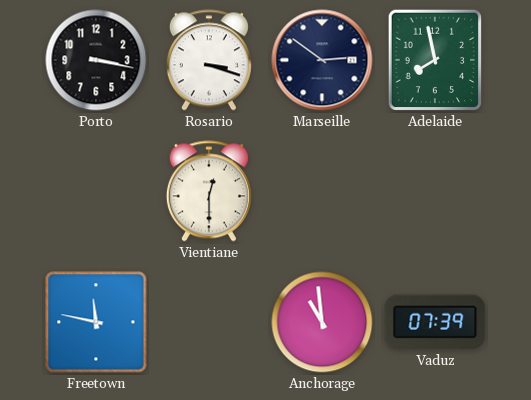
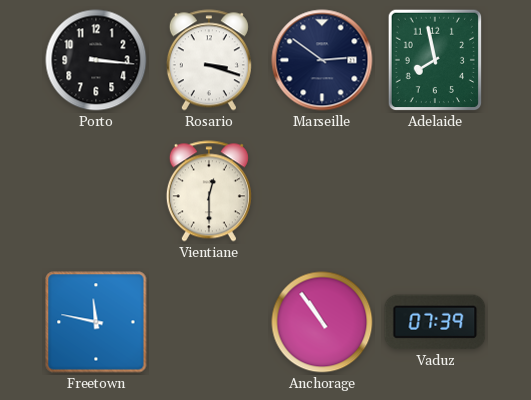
Porto: 3:17 -> 3:16 (96, 60)
Anchorage: 10:59 -> 10:54 (322, 322)
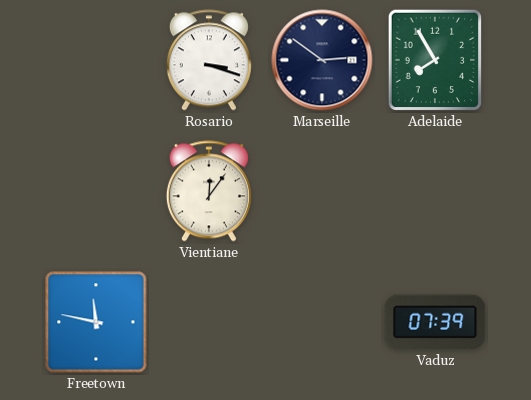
Porto: 3:16 -> none (96, 60)
Adelaide: 7:58 -> 7:55 (435, 60)
Vientiane: 12:30 -> 12:06 (209, 191)
Anchorage: 10:54 -> none (322, 322)
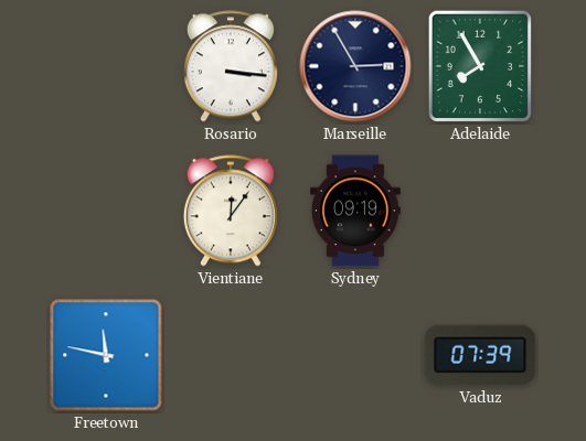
Rosario: 3:18 -> 3:16 (231, 66)
Marseille: 2:51 -> 2:55 (355, 66)
Sydney: none -> 09:19 (356, 211)
